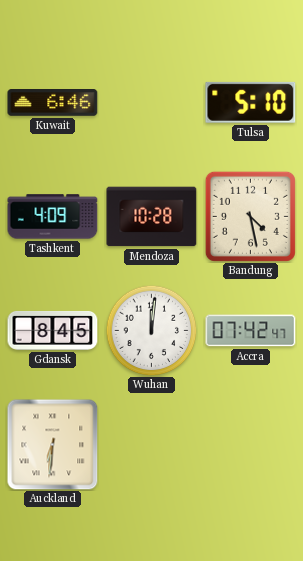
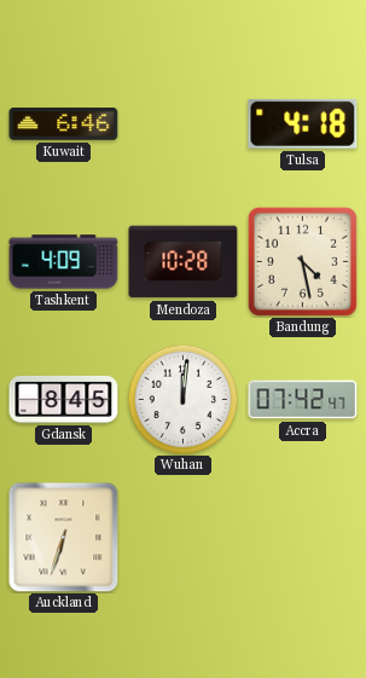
Tulsa: 5:10 -> 4:18 (303, 123)
Auckland: 6:31 -> 6:33 (64, 538)
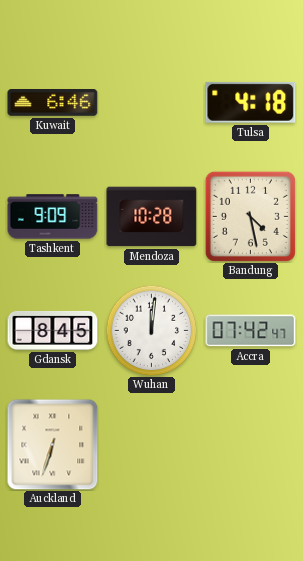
Tashkent: 4:09 -> 9:09 (53, 217)
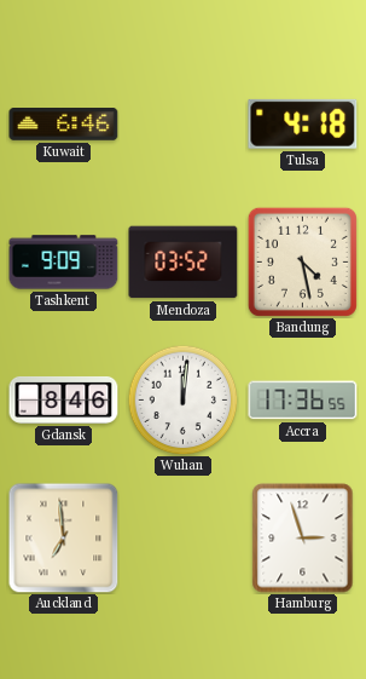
Mendoza: 10:28 -> 03:52 (184, 263)
Gdansk: 8:45 -> 8:46 (64, 399)
Accra: 07:42 -> 17:36 (303, 401)
Auckland: 6:33 -> 6:59 (64, 539)
Hamburg: none -> 2:57 (303, 539)
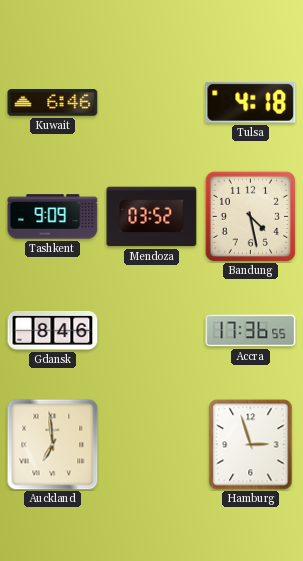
Wuhan: 12:01 -> none (182, 399)
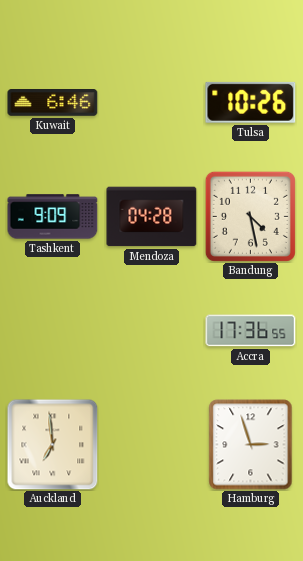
Tulsa: 4:18 -> 10:26 (251, 102)
Mendoza: 03:52 -> 04:28 (152, 217)
Gdansk: 8:46 -> none (53, 330)
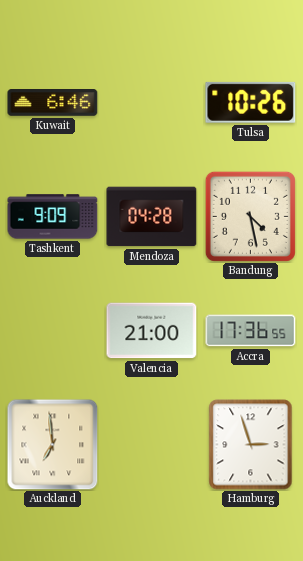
Valencia: none -> 21:00 (152, 331)
